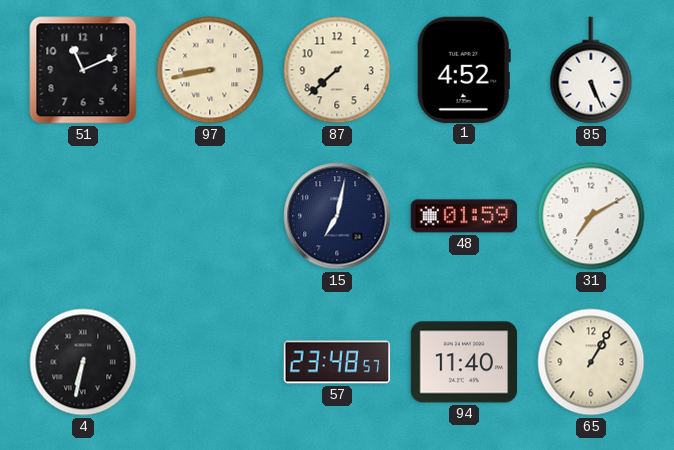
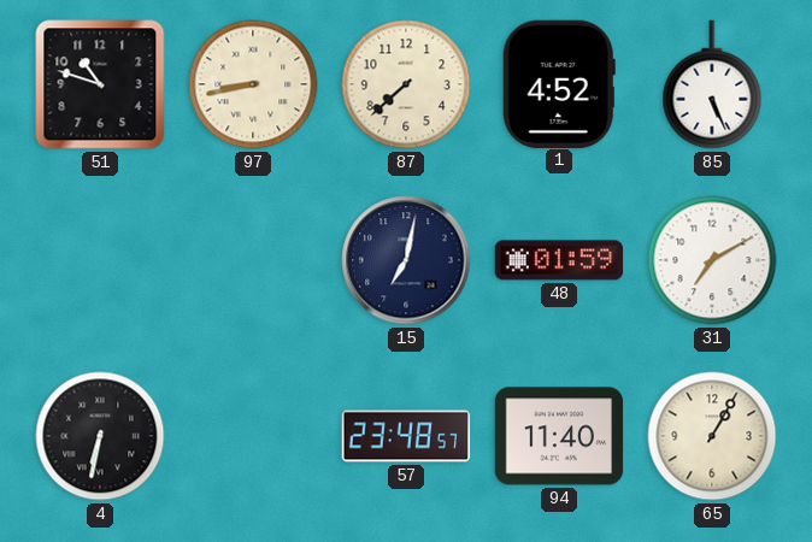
51: 11:11 -> 10:48 (100, 84)
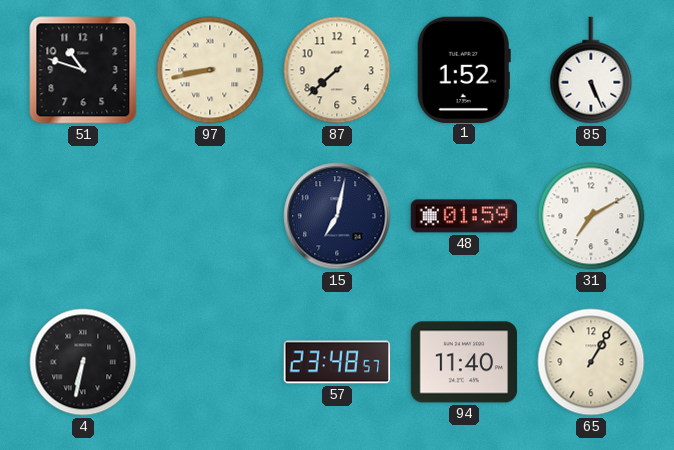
1: 4:52 -> 1:52 (464, 69)
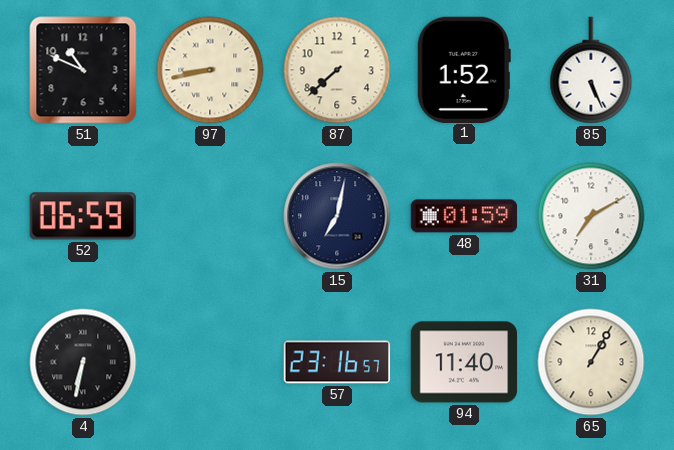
51: 10:48 -> 10:49 (83, 70)
52: none -> 06:59 (83, 216)
57: 23:48 -> 23:16 (337, 362)
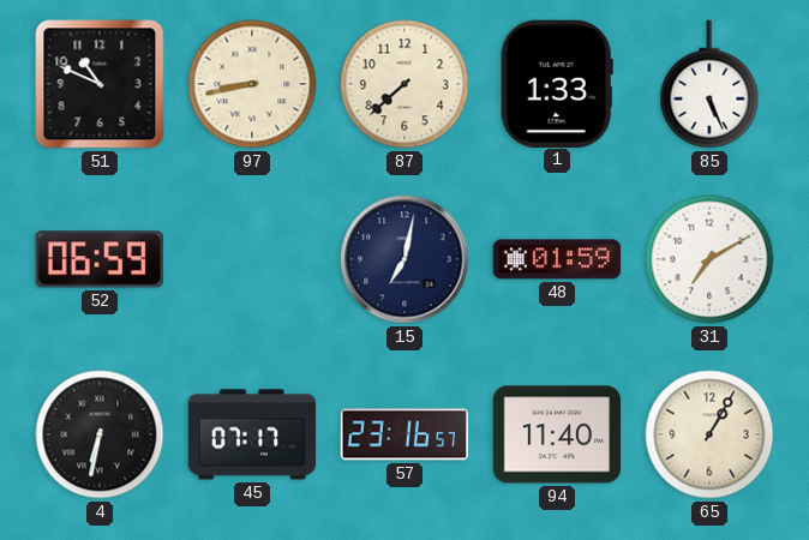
1: 1:52 -> 1:33 (557, 83)
45: none -> 07:17 (252, 434)
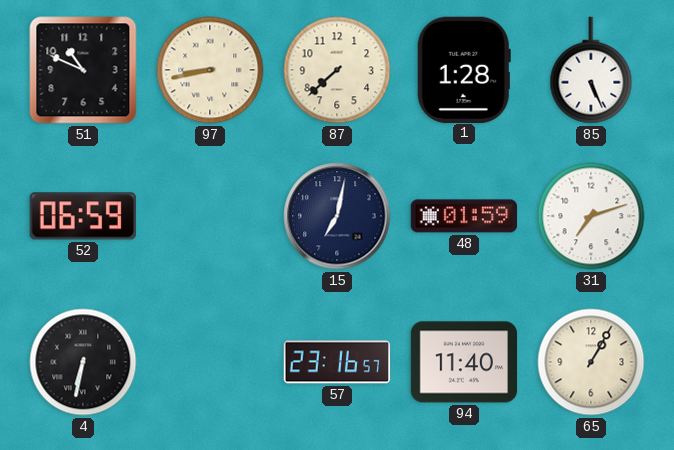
1: 1:33 -> 1:28 (464, 69)
31: 7:10 -> 7:12 (591, 216)
45: 07:17 -> none (252, 434)
